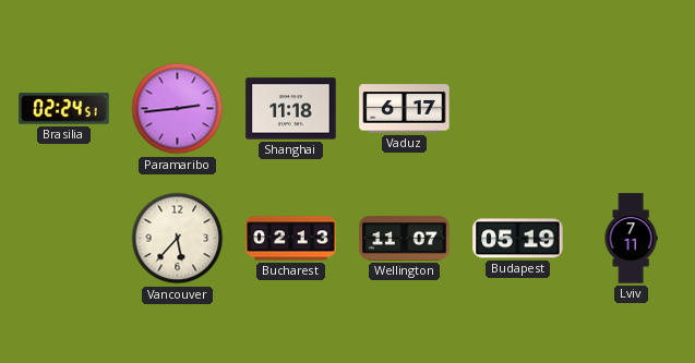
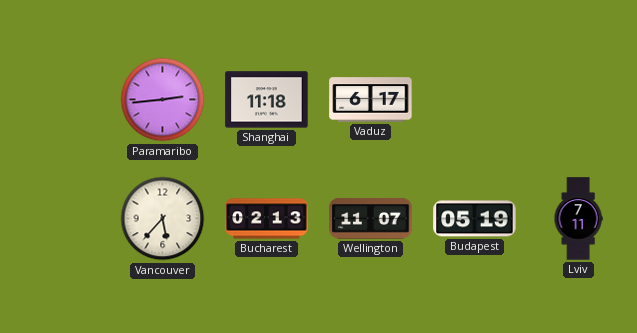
Brasilia: 02:24 -> none (64, 109)
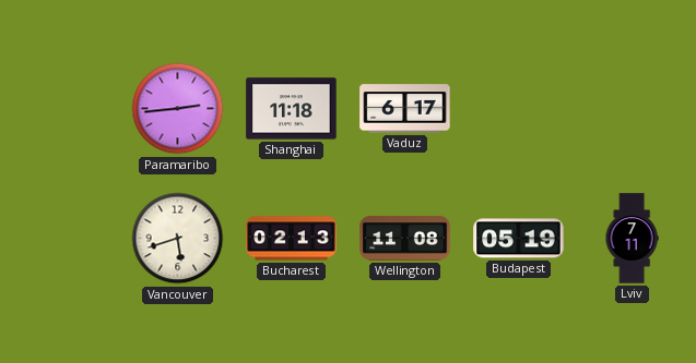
Vancouver: 5:37 -> 5:42 (178, 239)
Wellington: 11:07 -> 11:08 (405, 239)
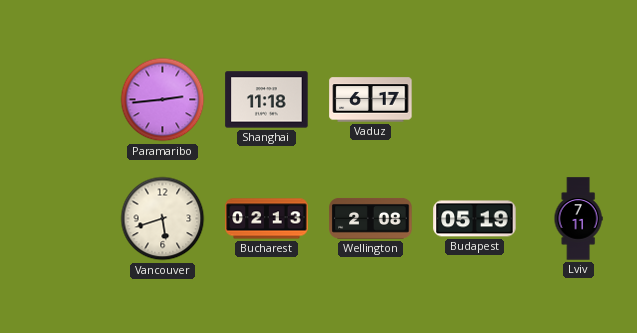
Wellington: 11:08 -> 2:08 (371, 219)
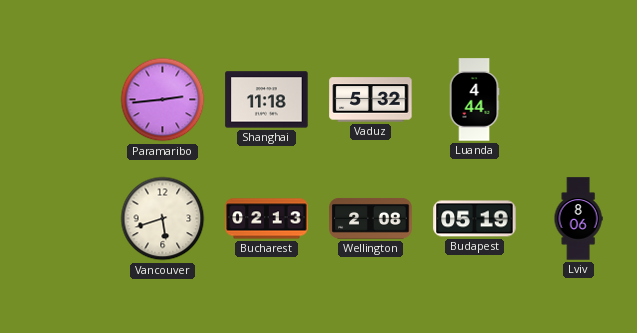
Vaduz: 6:17 -> 5:32 (371, 100)
Luanda: none -> 4:44 (474, 100)
Lviv: 7:11 -> 8:06 (578, 219)
